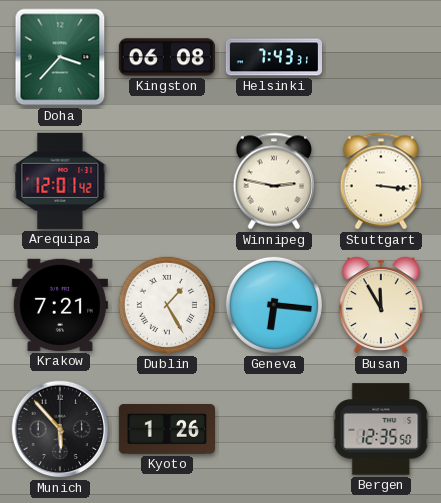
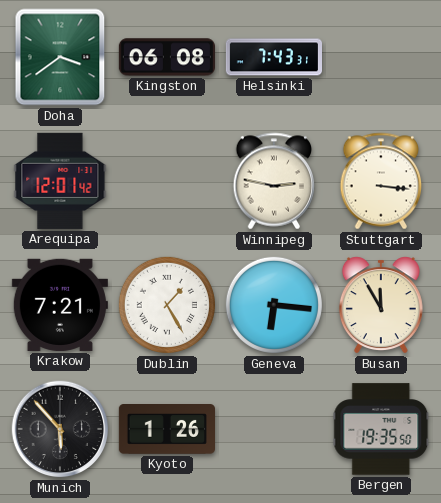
Doha: 3:37 -> 3:39 (60, 57)
Bergen: 12:35 -> 19:35 (381, 429)
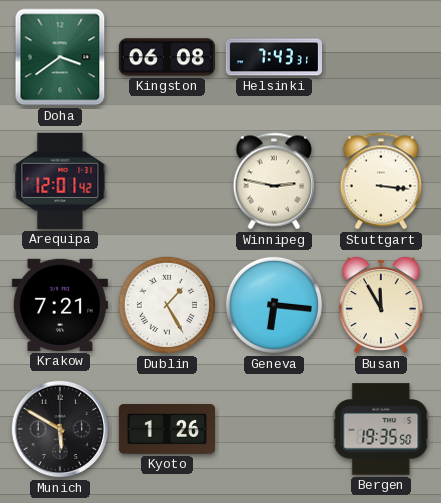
Munich: 5:53 -> 5:50 (60, 429)
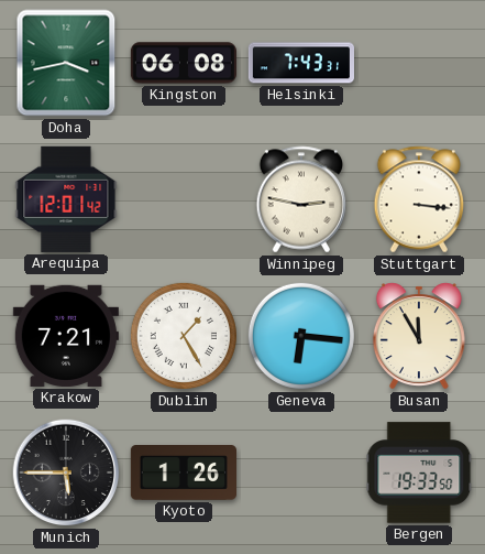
Doha: 3:39 -> 3:43 (66, 63)
Munich: 5:50 -> 5:45 (66, 472)
Bergen: 19:35 -> 19:33 (419, 472)
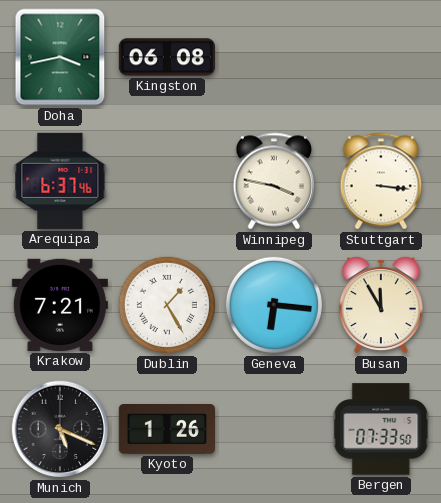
Helsinki: 7:43 -> none (300, 63)
Arequipa: 12:01 -> 6:37 (60, 181)
Winnipeg: 2:47 -> 3:47 (274, 181)
Munich: 5:45 -> 5:19 (60, 429)
Bergen: 19:33 -> 07:33 (381, 429)
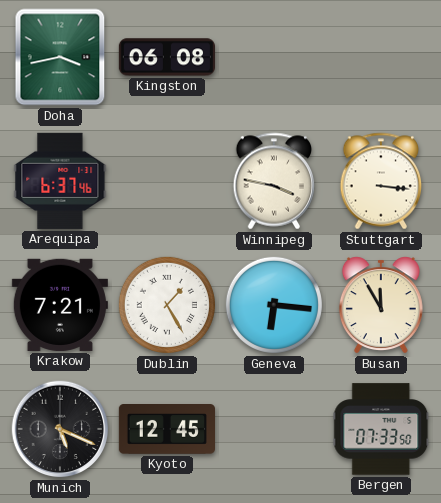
Kyoto: 1:26 -> 12:45 (166, 430)
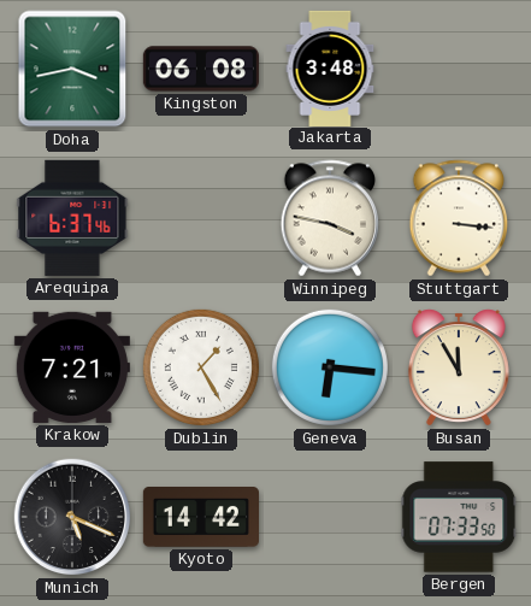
Jakarta: none -> 3:48 (330, 67)
Kyoto: 12:45 -> 14:42 (200, 518)
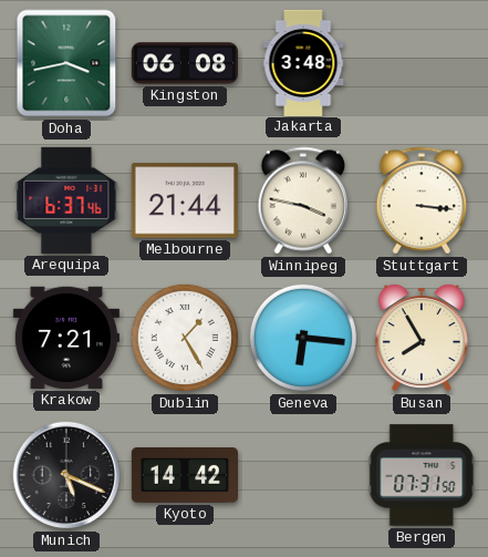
Melbourne: none -> 21:44 (185, 200)
Busan: 11:55 -> 7:55 (422, 338)
Bergen: 07:33 -> 07:31 (422, 475)
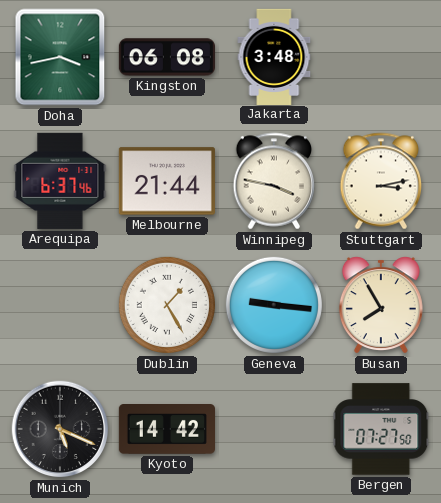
Stuttgart: 3:16 -> 3:13 (381, 181)
Krakow: 7:21 -> none (66, 338)
Geneva: 6:16 -> 9:16 (274, 305)
Bergen: 07:31 -> 07:27 (381, 429)
